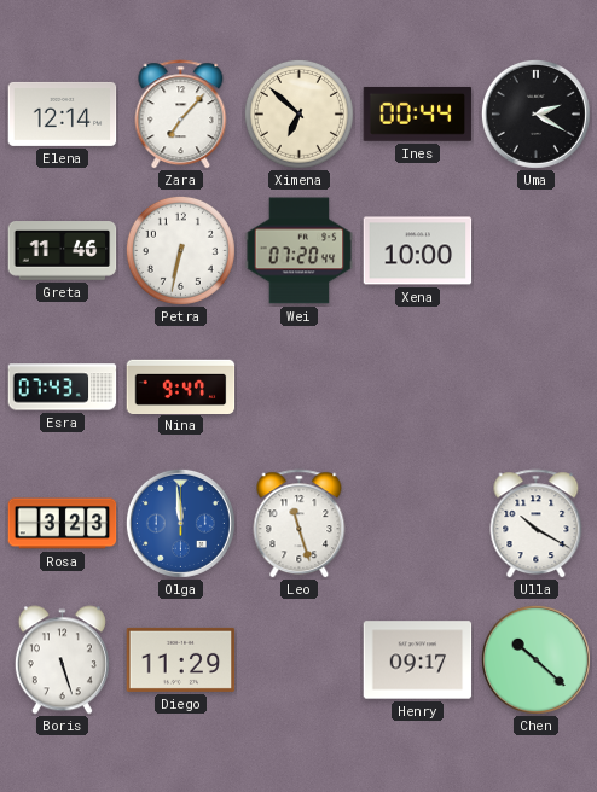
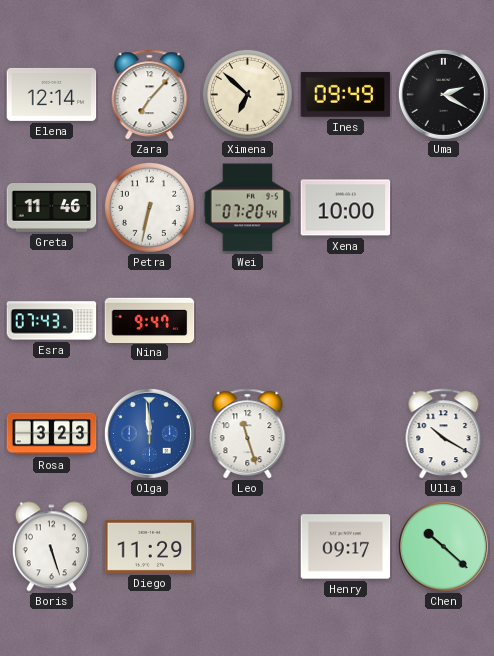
Ines: 00:44 -> 09:49 (346, 94)
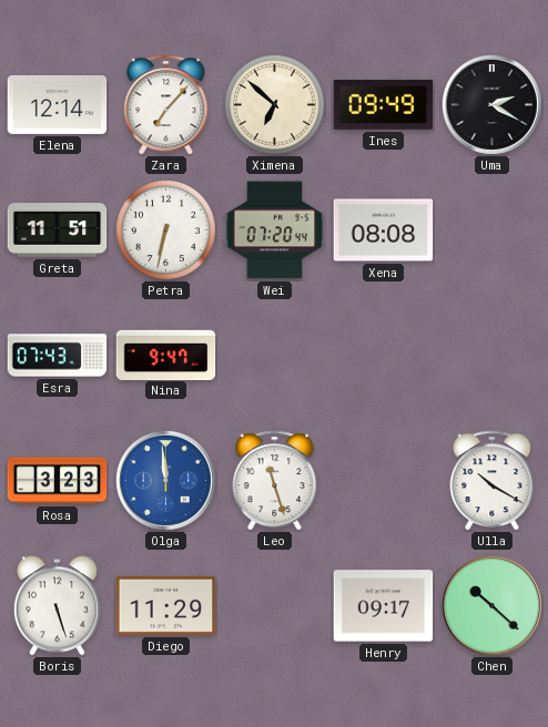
Greta: 11:46 -> 11:51 (58, 231)
Xena: 10:00 -> 08:08 (384, 231)
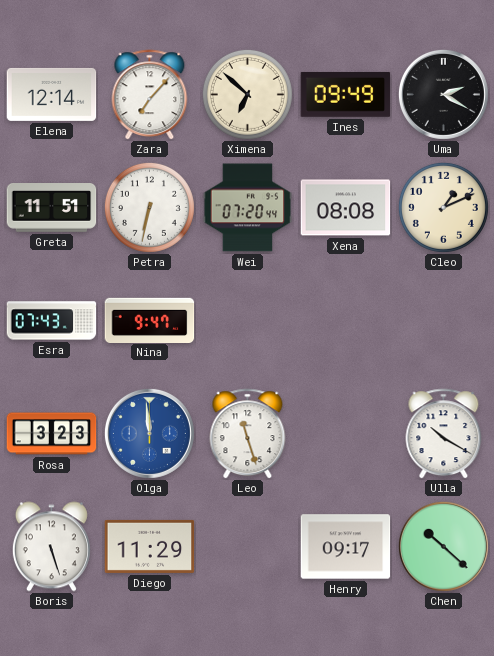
Cleo: none -> 1:11 (443, 207)
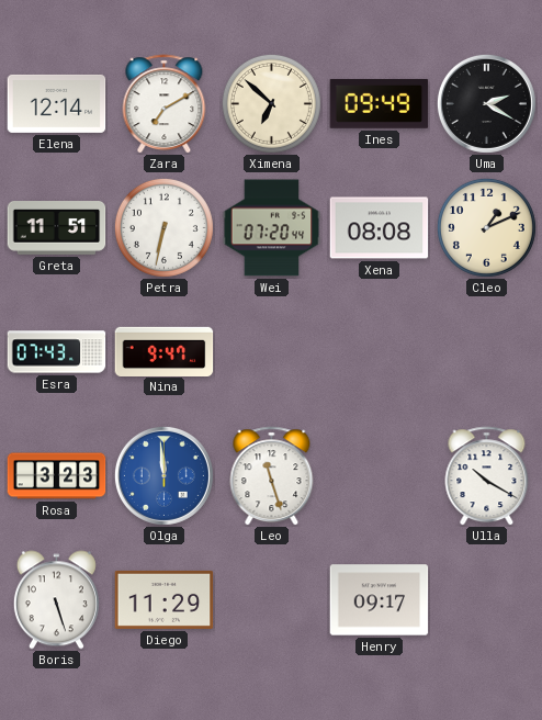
Zara: 7:07 -> 7:10 (165, 104)
Chen: 10:22 -> none (443, 546)
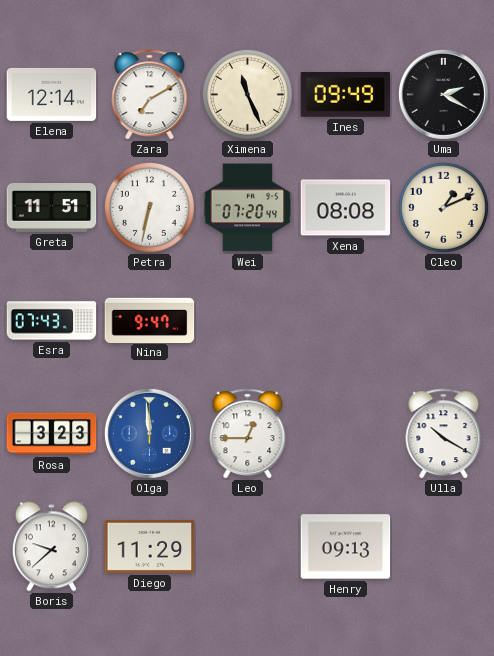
Ximena: 6:52 -> 11:26 (247, 94)
Leo: 11:27 -> 12:45 (248, 434)
Boris: 5:27 -> 9:38 (51, 547)
Henry: 09:17 -> 09:13 (346, 547)
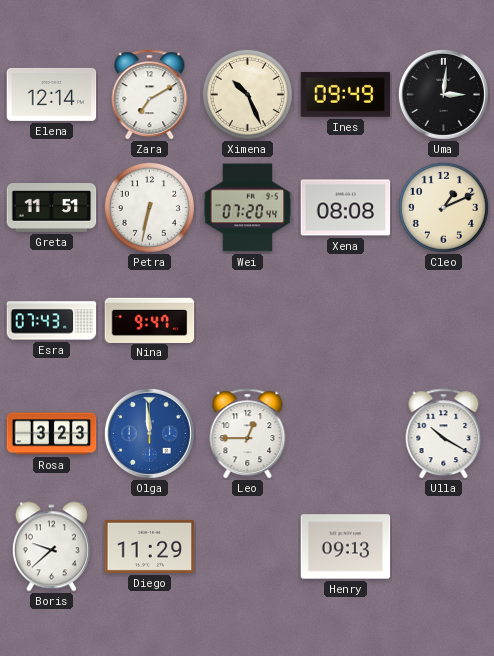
Ximena: 11:26 -> 10:26 (247, 94)
Uma: 2:20 -> 3:01 (443, 94)
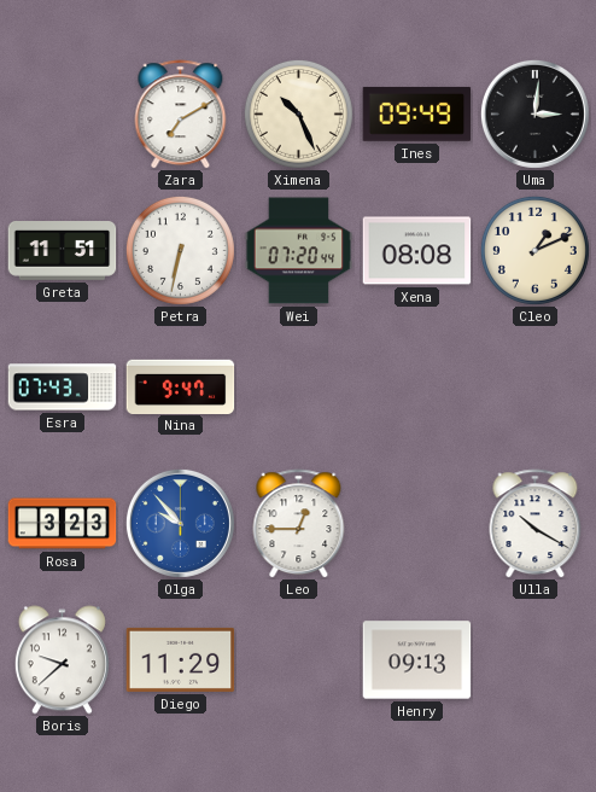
Elena: 12:14 -> none (52, 94)
Olga: 11:59 -> 9:53 (180, 523)
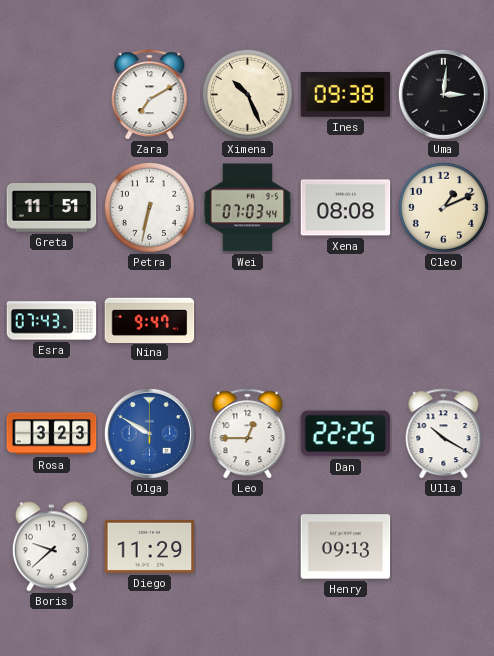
Ines: 09:49 -> 09:38 (346, 94)
Wei: 07:20 -> 07:03 (248, 208)
Olga: 9:53 -> 9:50 (149, 433)
Dan: none -> 22:25 (346, 434)
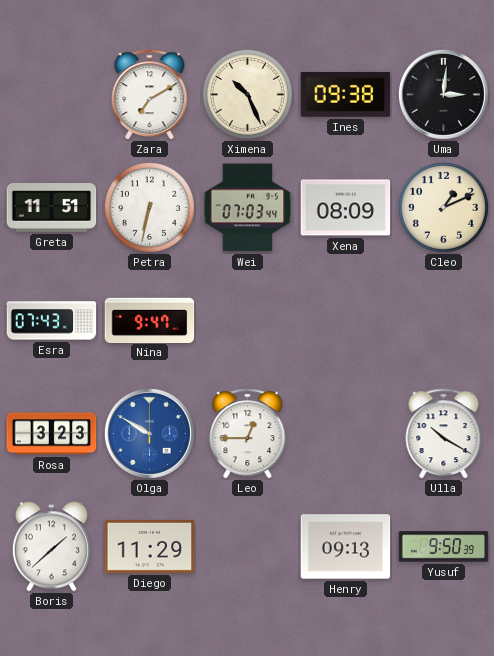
Xena: 08:08 -> 08:09 (346, 208)
Dan: 22:25 -> none (346, 434)
Boris: 9:38 -> 1:38 (51, 547)
Yusuf: none -> 9:50 (444, 547)
